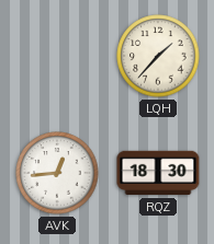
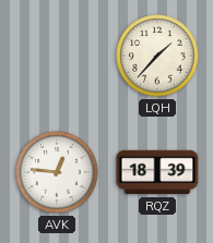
AVK: 12:44 -> 12:46 (57, 172)
RQZ: 18:30 -> 18:39 (157, 172)
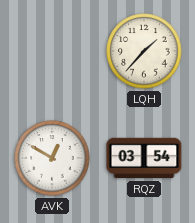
AVK: 12:46 -> 12:50 (52, 158)
RQZ: 18:39 -> 03:54 (144, 158)
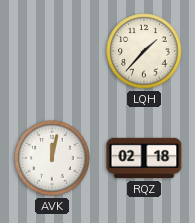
AVK: 12:50 -> 12:02 (52, 158)
RQZ: 03:54 -> 02:18 (144, 158)
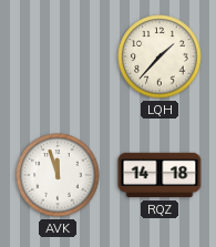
AVK: 12:02 -> 11:57 (58, 175)
RQZ: 02:18 -> 14:18 (160, 175)
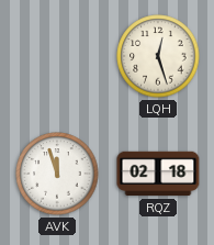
LQH: 1:37 -> 12:27 (158, 56)
RQZ: 14:18 -> 02:18 (158, 174)
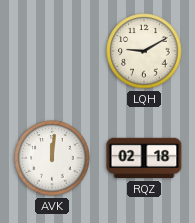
LQH: 12:27 -> 9:10 (144, 51)
AVK: 11:57 -> 12:01 (52, 158)
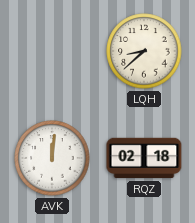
LQH: 9:10 -> 8:38 (144, 51)
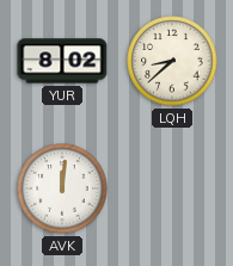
YUR: none -> 8:02 (62, 61)
RQZ: 02:18 -> none (144, 158)
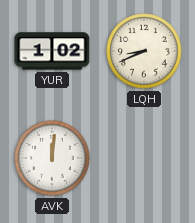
YUR: 8:02 -> 1:02 (52, 51)
LQH: 8:38 -> 8:41 (144, 51)
